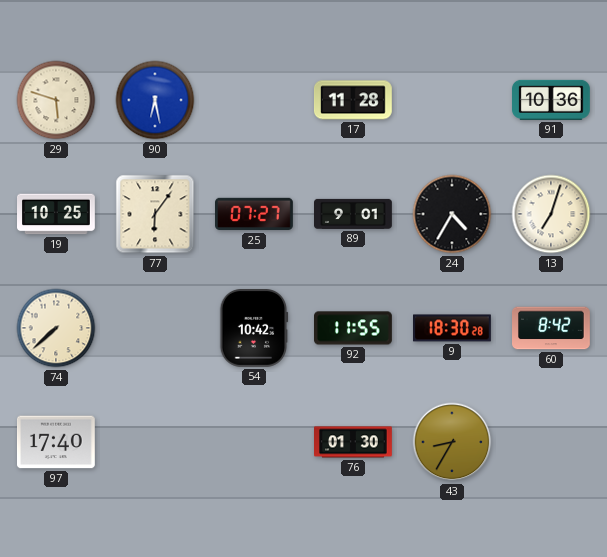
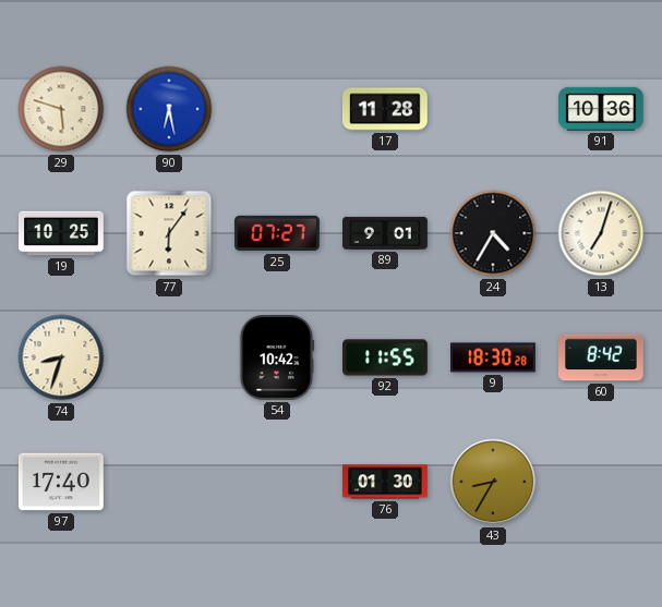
74: 7:38 -> 8:33 (61, 357)
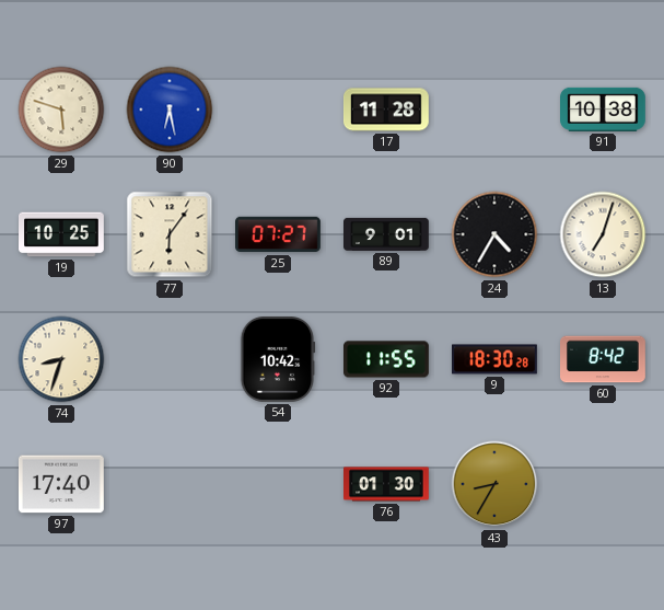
91: 10:36 -> 10:38 (604, 110)
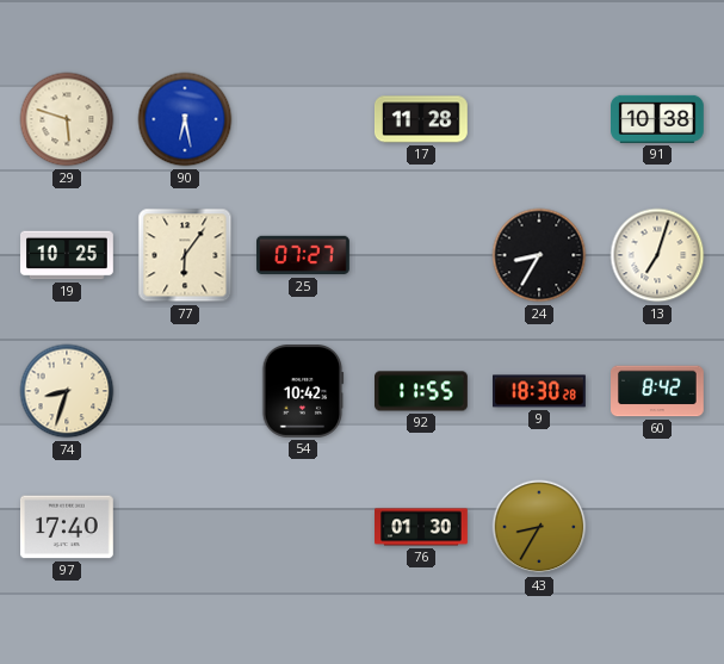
89: 9:01 -> none (387, 234)
24: 4:35 -> 8:35 (539, 255)
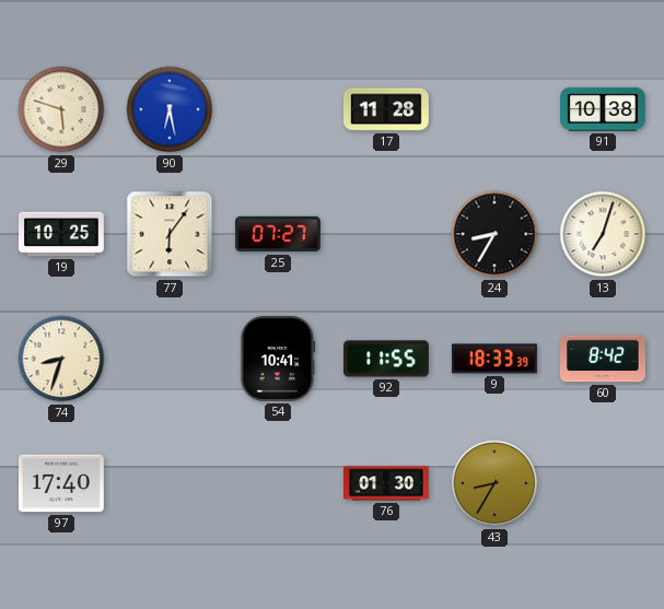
54: 10:42 -> 10:41 (278, 360)
9: 18:30 -> 18:33 (496, 359)
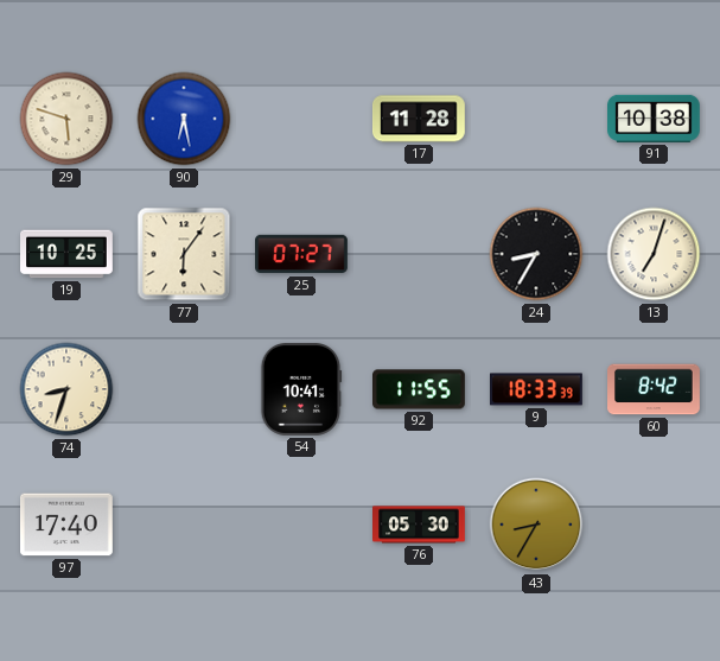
76: 01:30 -> 05:30 (419, 525)
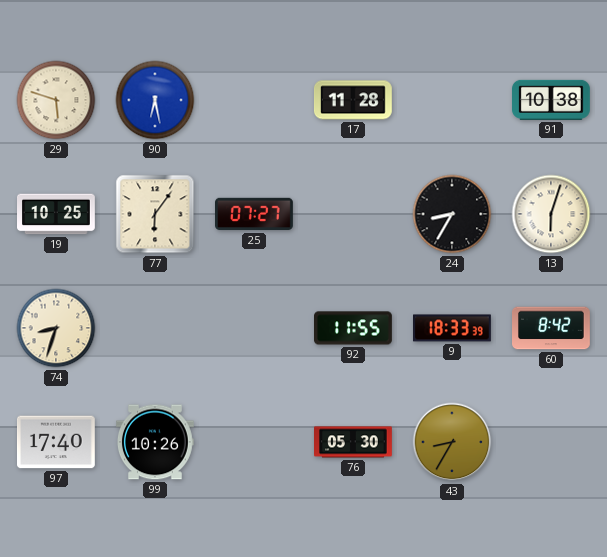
13: 7:03 -> 6:03 (551, 214)
54: 10:41 -> none (301, 390)
99: none -> 10:26 (156, 442)
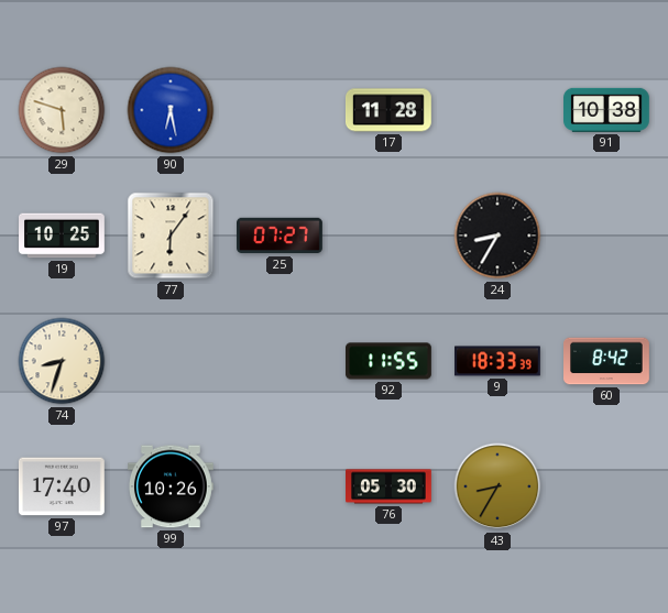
13: 6:03 -> none (551, 214)
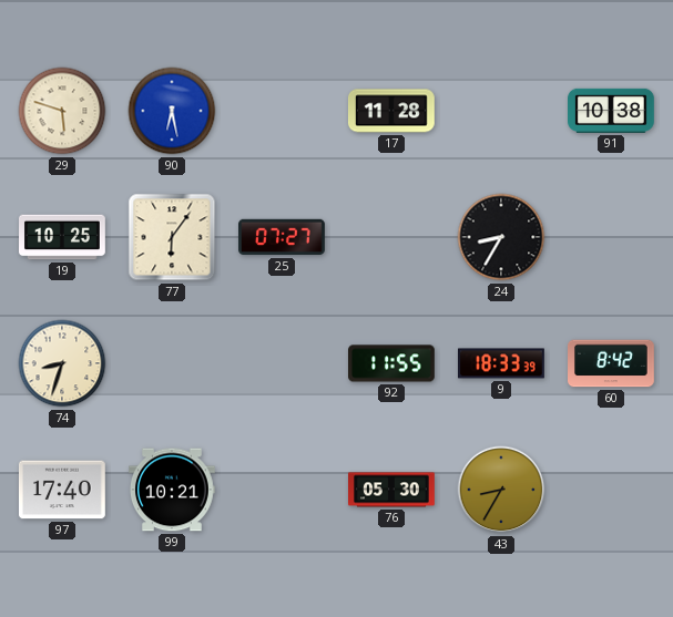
99: 10:26 -> 10:21 (173, 490)
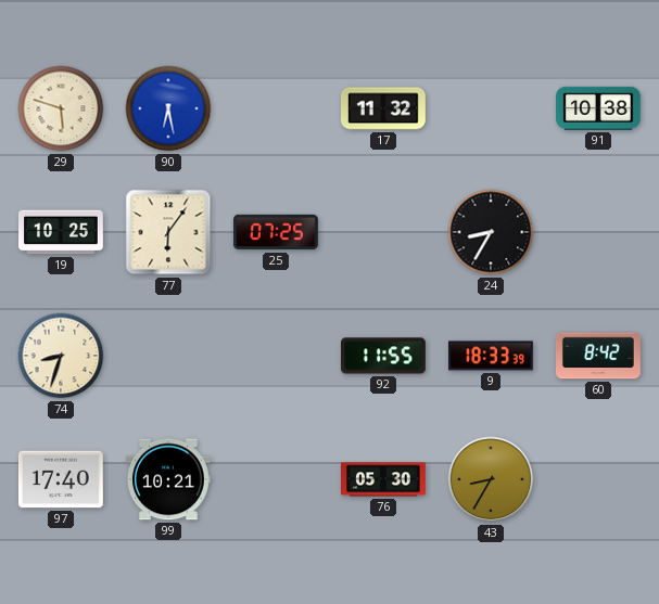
17: 11:28 -> 11:32 (383, 108)
25: 07:27 -> 07:25 (277, 232)
